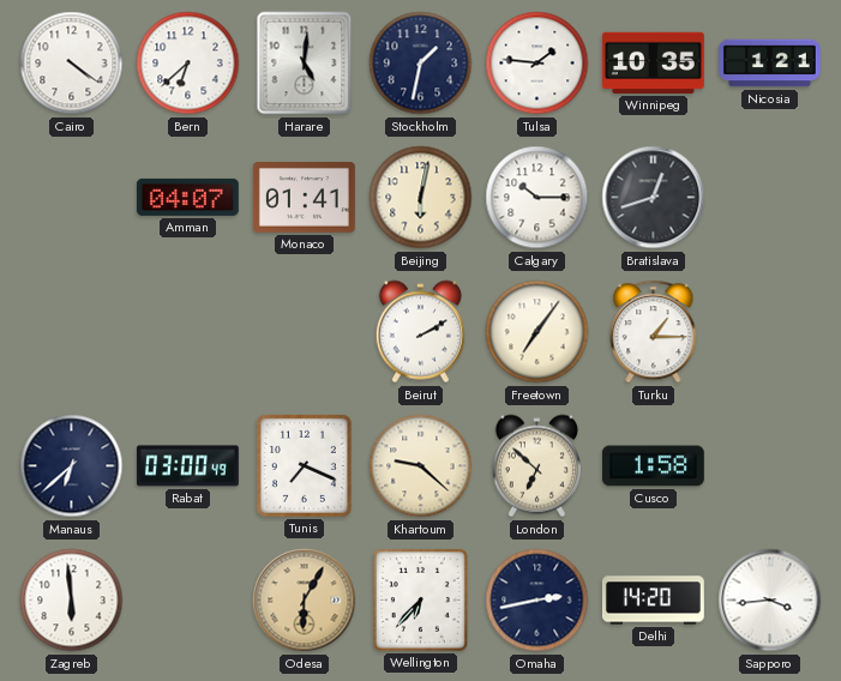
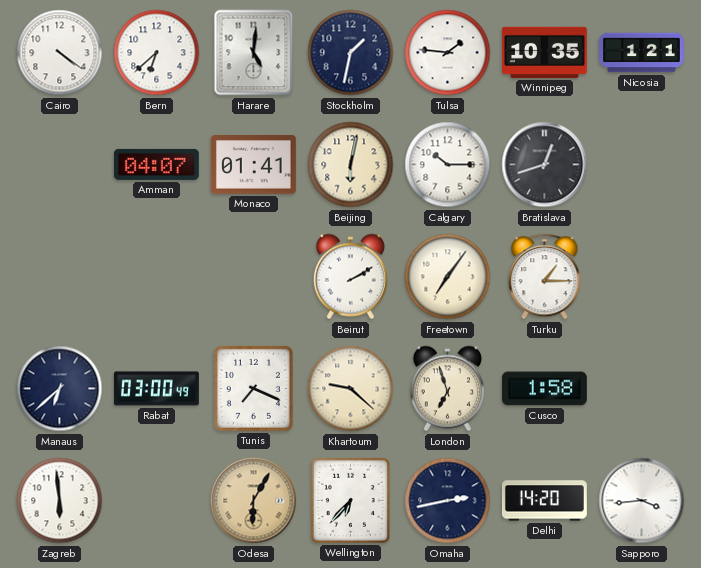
London: 6:52 -> 6:57 (447, 389)
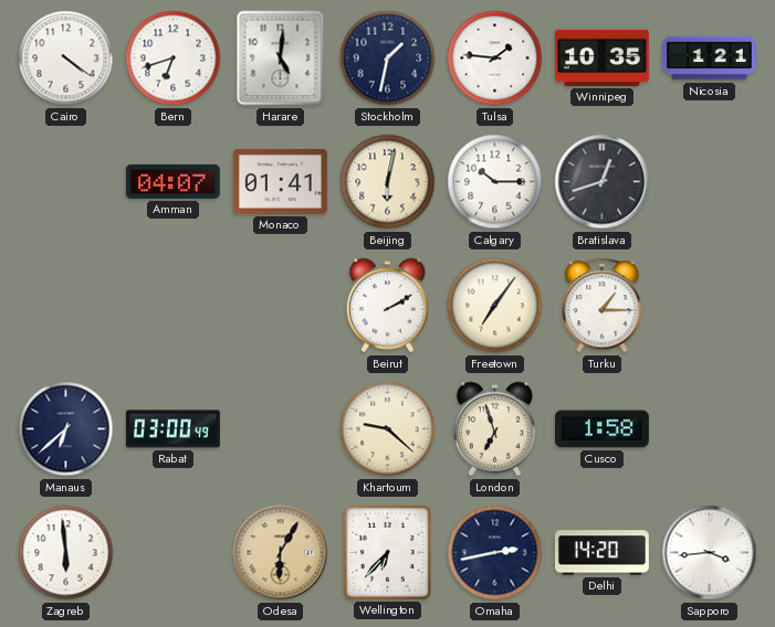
Bern: 6:38 -> 6:42 (174, 59)
Tunis: 7:19 -> none (253, 388)
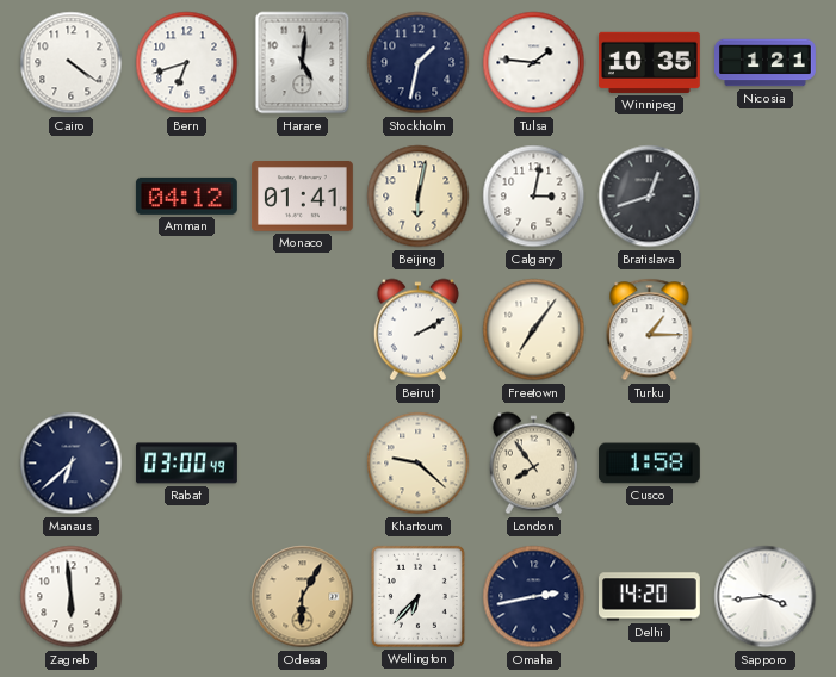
Amman: 04:07 -> 04:12 (186, 195)
Calgary: 10:15 -> 3:02 (534, 197)
London: 6:57 -> 7:54 (533, 464)
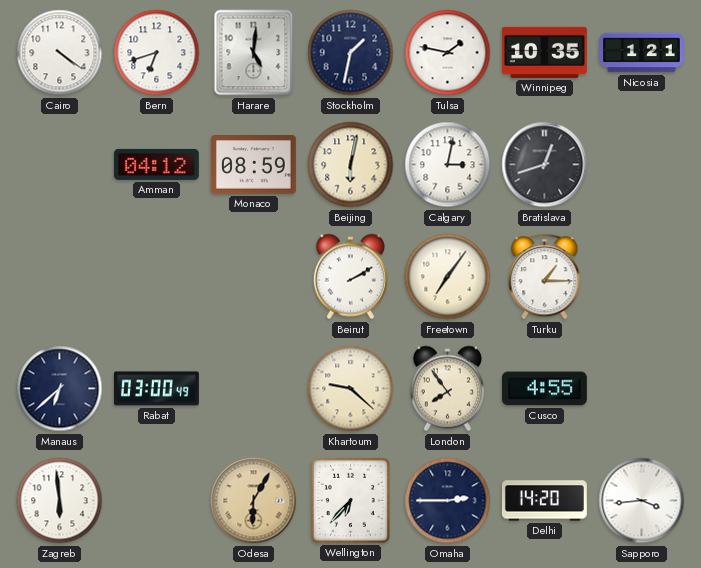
Tulsa: 1:46 -> 1:47 (448, 53)
Monaco: 01:41 -> 08:59 (253, 165)
Cusco: 1:58 -> 4:55 (544, 389)
Omaha: 2:43 -> 2:45 (448, 501)
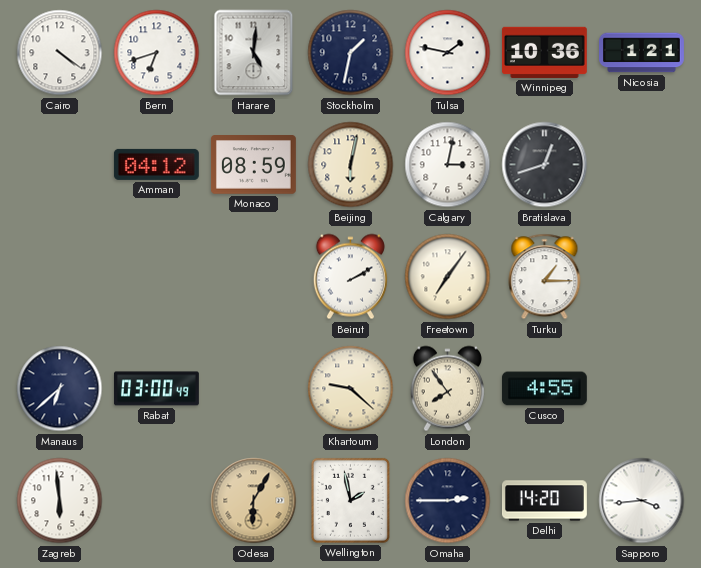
Winnipeg: 10:35 -> 10:36 (544, 52)
Wellington: 6:37 -> 1:58 (350, 500)
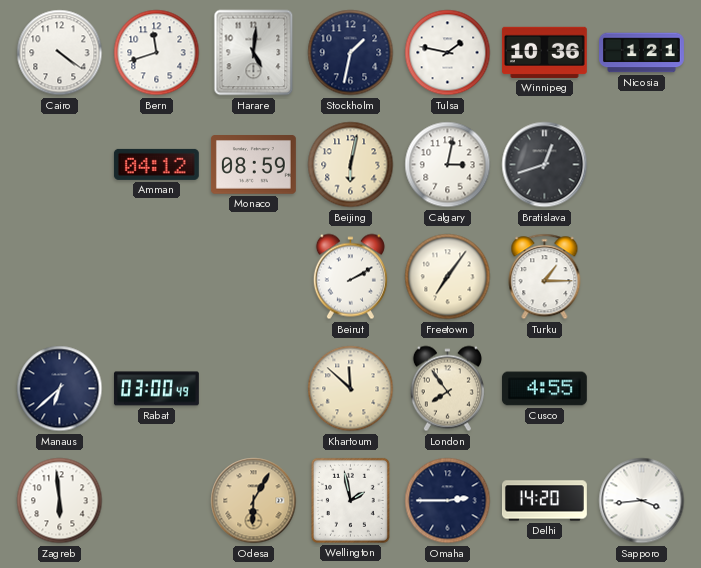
Bern: 6:42 -> 11:42 (157, 53)
Khartoum: 9:22 -> 11:52 (351, 389)
